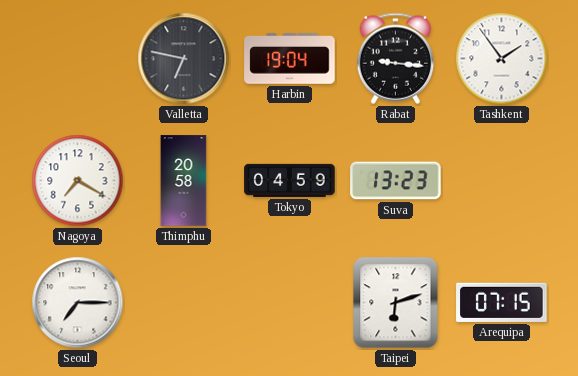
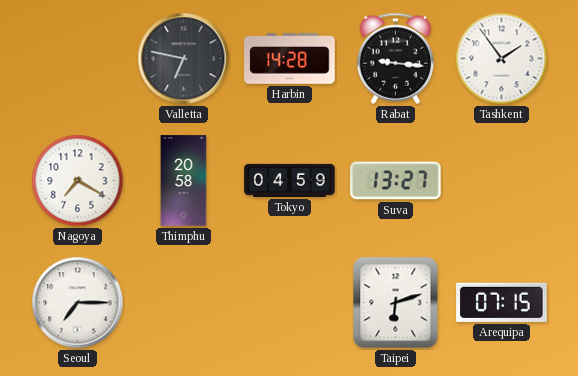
Harbin: 19:04 -> 14:28 (290, 59)
Suva: 13:23 -> 13:27 (396, 181)
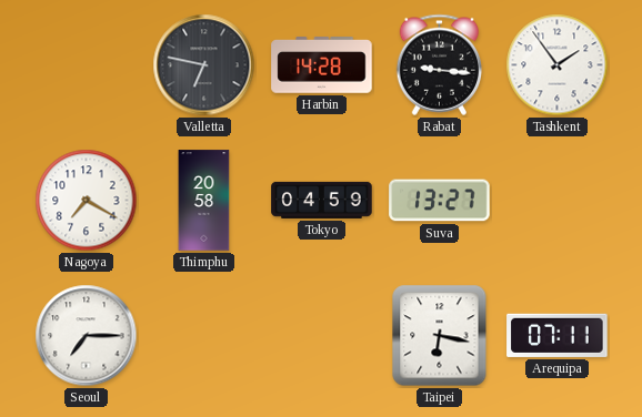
Taipei: 6:12 -> 6:17 (440, 336)
Arequipa: 07:15 -> 07:11 (558, 335)
